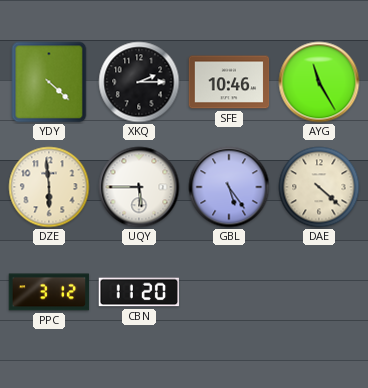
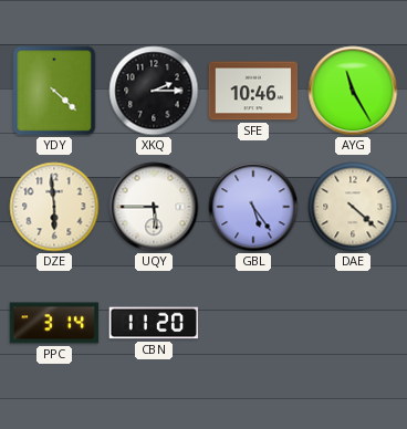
PPC: 3:12 -> 3:14 (54, 323)
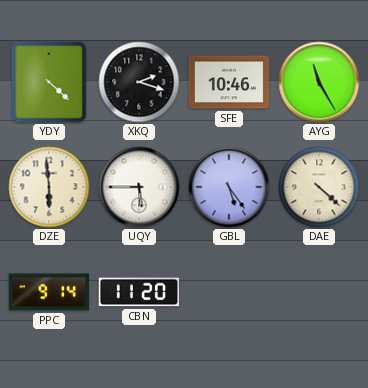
XKQ: 2:15 -> 2:18 (139, 82)
PPC: 3:14 -> 9:14 (49, 292)
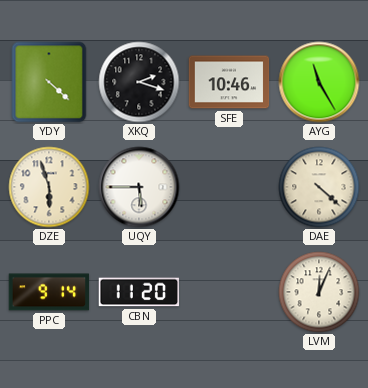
DZE: 5:59 -> 5:57 (49, 187)
GBL: 5:24 -> none (229, 187)
LVM: none -> 12:04 (319, 292)
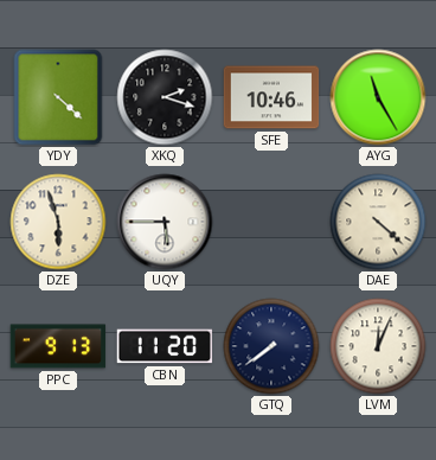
PPC: 9:14 -> 9:13 (58, 346)
GTQ: none -> 7:39 (271, 346)
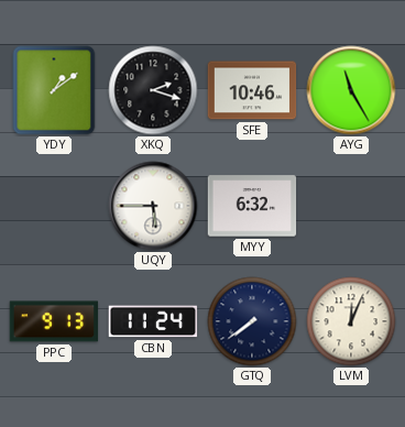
YDY: 4:22 -> 1:09 (54, 90)
DZE: 5:57 -> none (58, 222)
MYY: none -> 6:32 (252, 206)
DAE: 4:22 -> none (378, 222)
CBN: 11:20 -> 11:24 (153, 321)
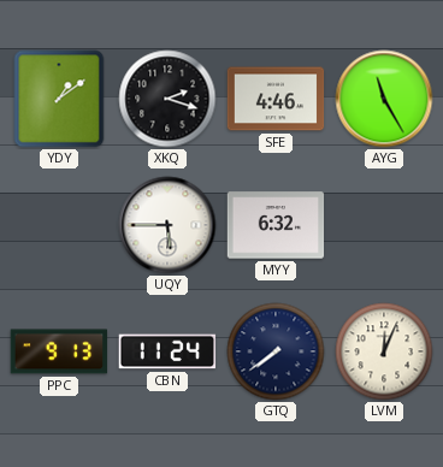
SFE: 10:46 -> 4:46 (276, 99)
